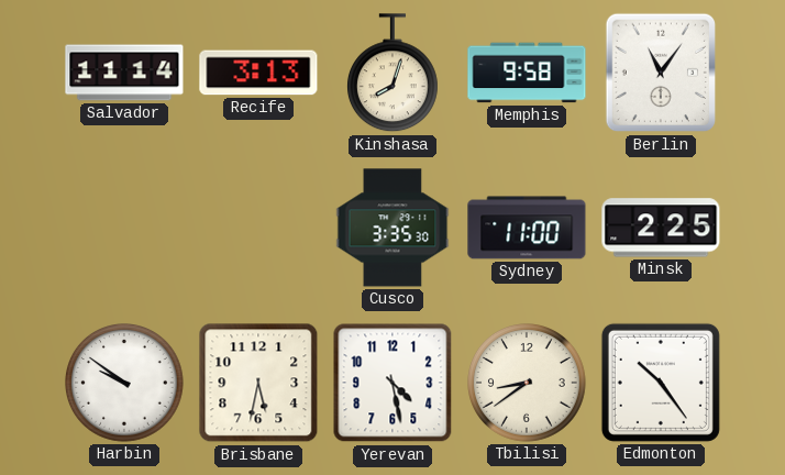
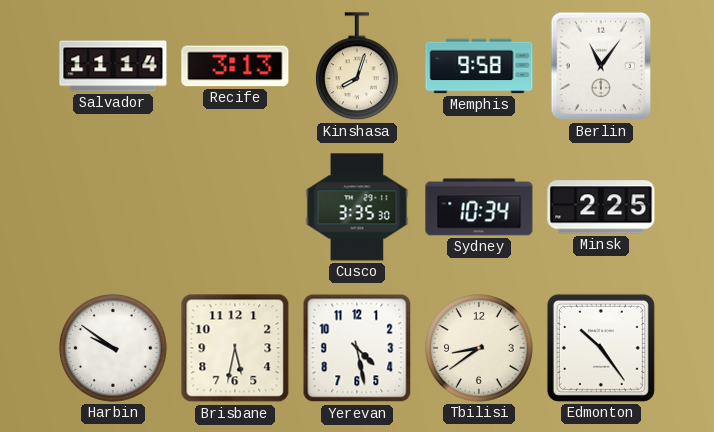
Sydney: 11:00 -> 10:34 (479, 207)
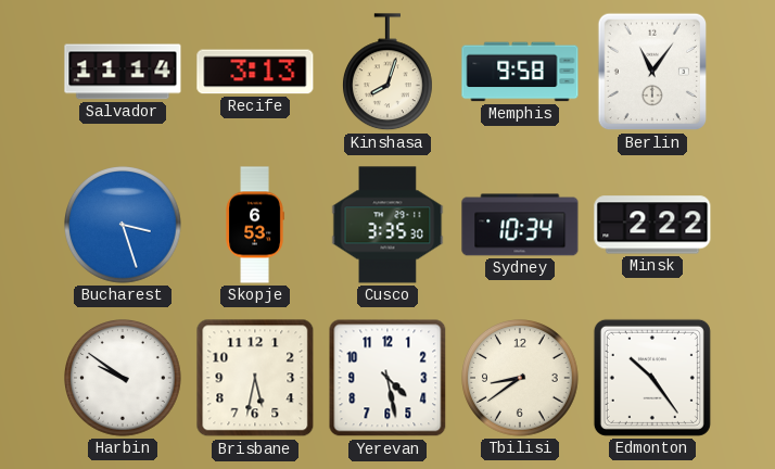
Bucharest: none -> 3:27 (124, 226)
Skopje: none -> 6:53 (255, 225)
Minsk: 2:25 -> 2:22 (652, 225)
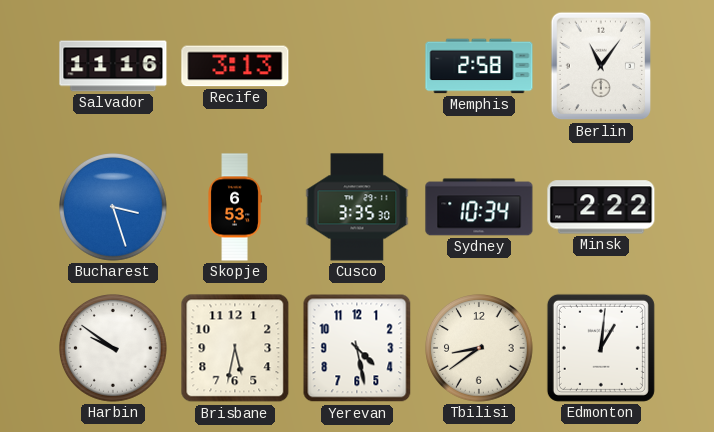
Salvador: 11:14 -> 11:16 (113, 66)
Kinshasa: 8:03 -> none (387, 73)
Memphis: 9:58 -> 2:58 (479, 66)
Edmonton: 10:24 -> 1:01 (601, 348)
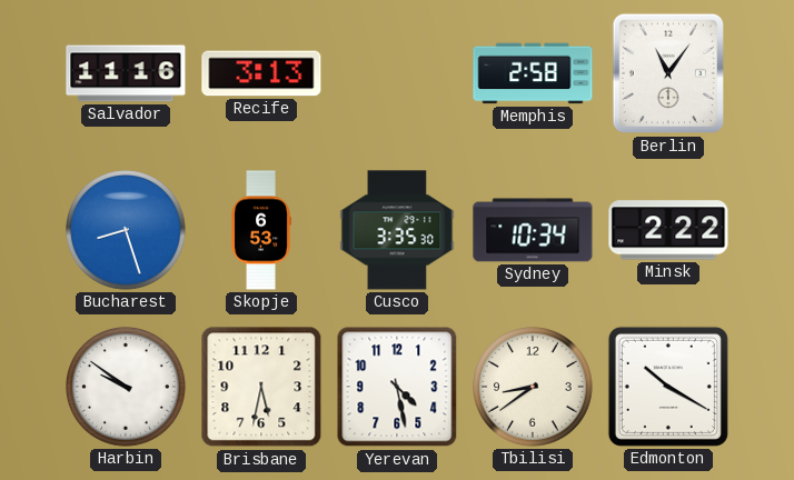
Bucharest: 3:27 -> 8:27 (127, 231)
Edmonton: 1:01 -> 10:20 (668, 387)
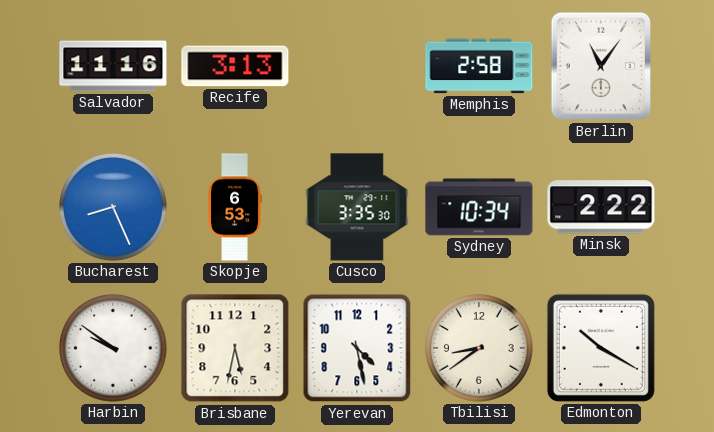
Bucharest: 8:27 -> 8:26 (114, 208)
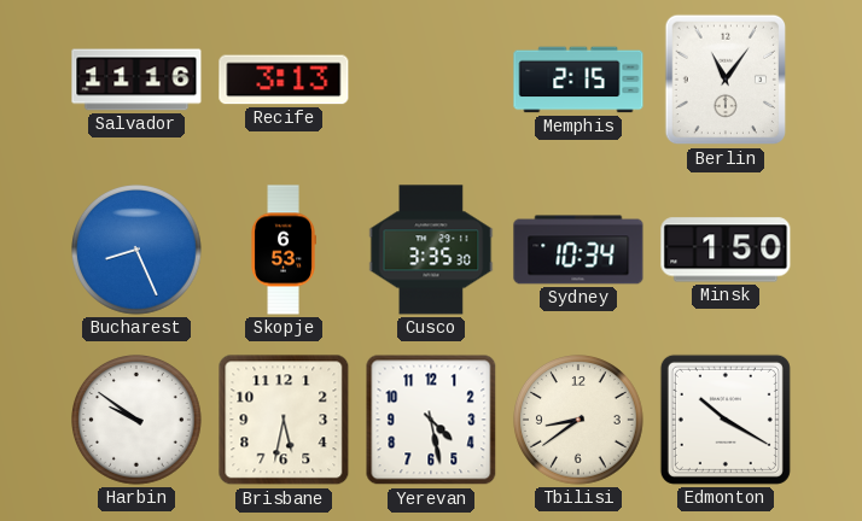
Memphis: 2:58 -> 2:15 (578, 80)
Minsk: 2:22 -> 1:50 (726, 250)
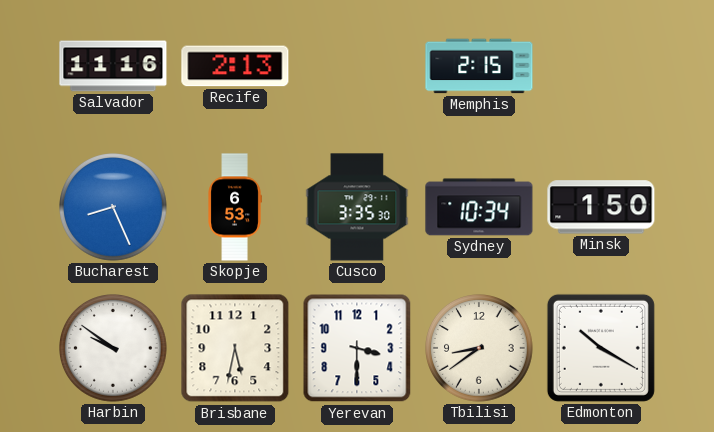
Recife: 3:13 -> 2:13 (235, 66)
Berlin: 11:06 -> none (726, 80)
Yerevan: 4:28 -> 3:30 (357, 348)
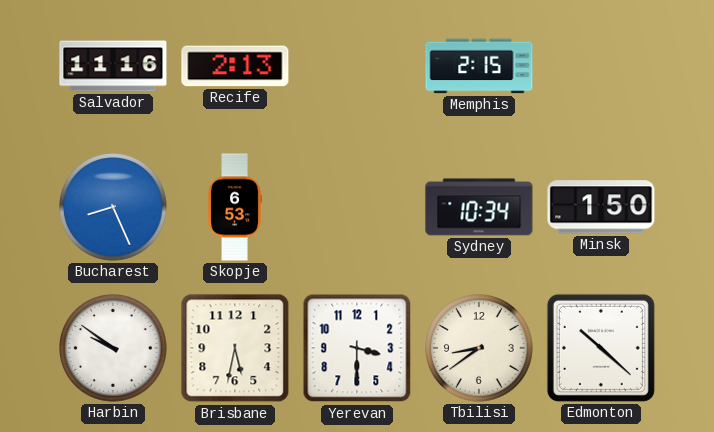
Cusco: 3:35 -> none (357, 207)
Edmonton: 10:20 -> 10:22 (601, 348)
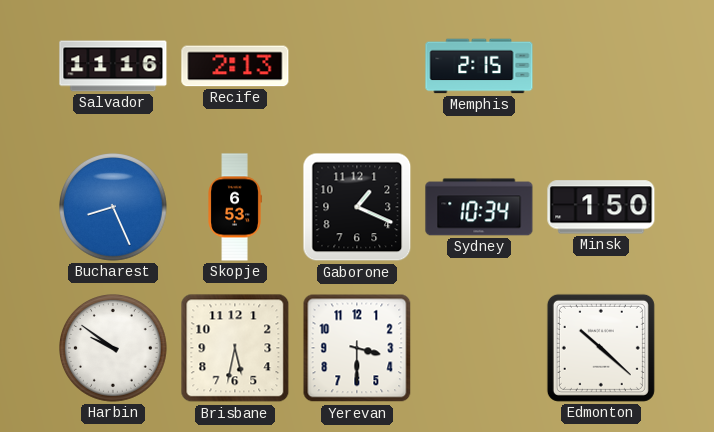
Gaborone: none -> 1:19 (357, 207)
Tbilisi: 8:39 -> none (480, 349)
